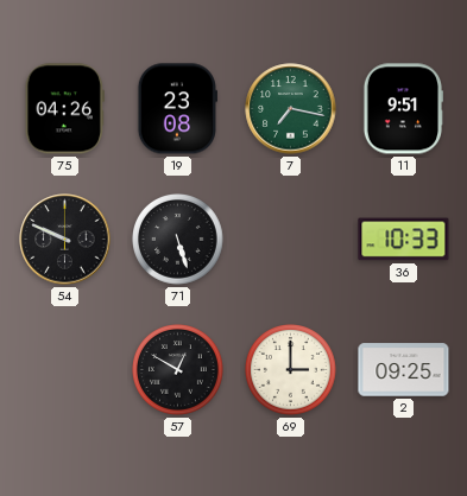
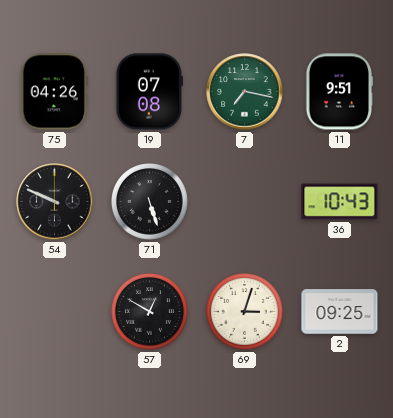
19: 23:08 -> 07:08 (149, 92)
36: 10:33 -> 10:43 (340, 202)
69: 3:00 -> 3:03 (245, 312)
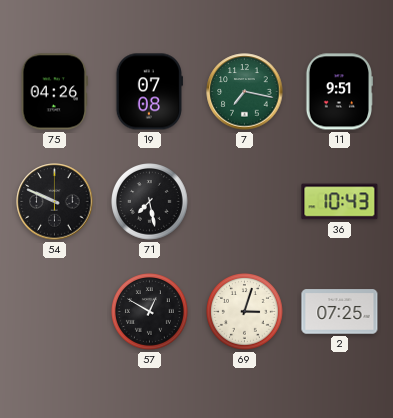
71: 5:27 -> 7:28 (150, 202)
2: 09:25 -> 07:25 (340, 312)
